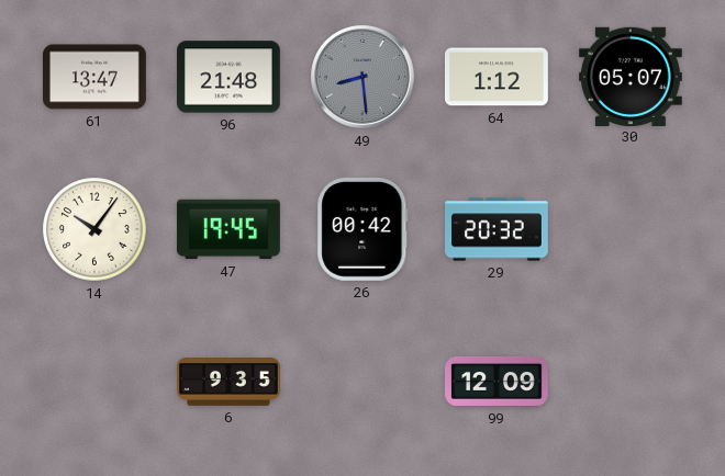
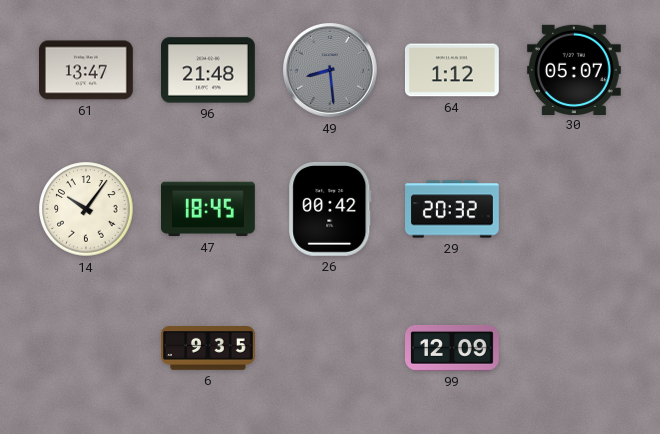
47: 19:45 -> 18:45 (208, 209)
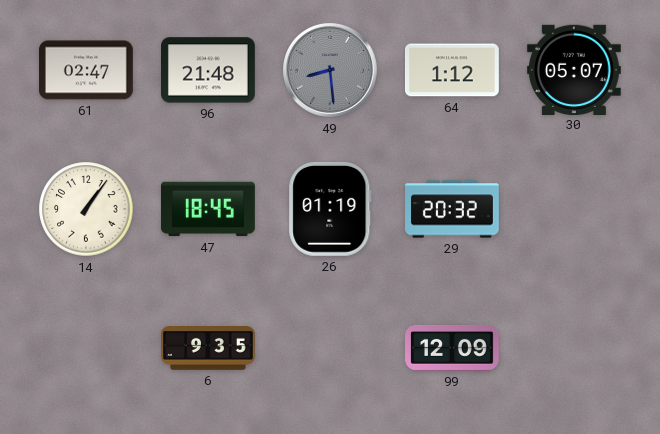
61: 13:47 -> 02:47 (87, 70)
14: 10:06 -> 1:06 (86, 209)
26: 00:42 -> 01:19 (330, 209)
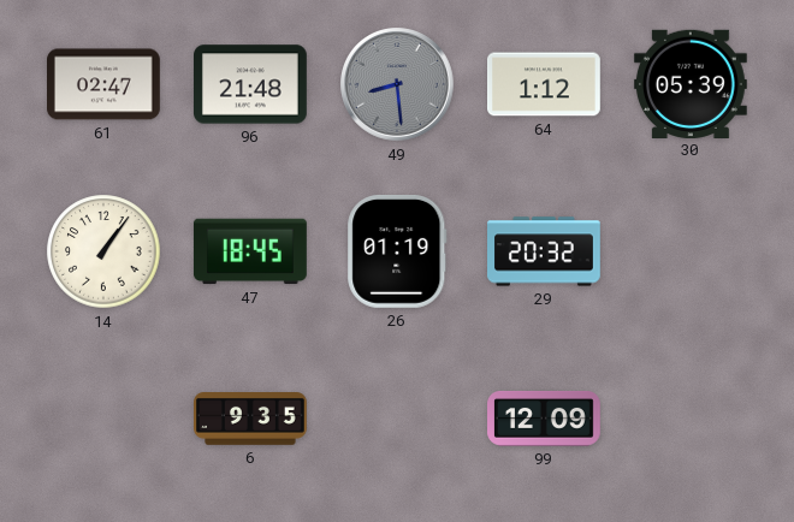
30: 05:07 -> 05:39 (691, 83)
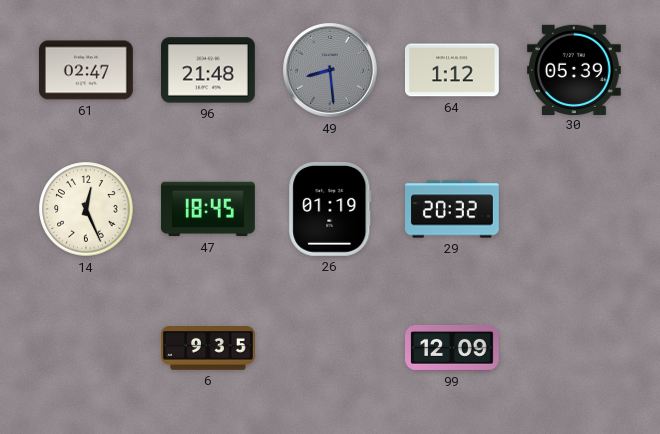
14: 1:06 -> 12:26 (86, 209)
